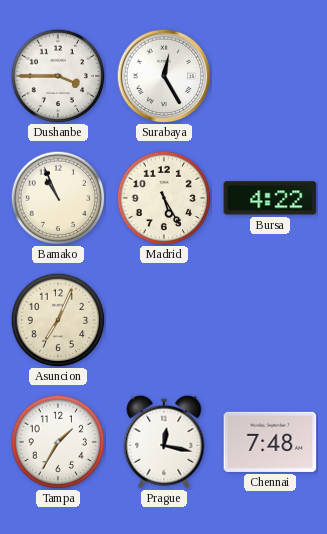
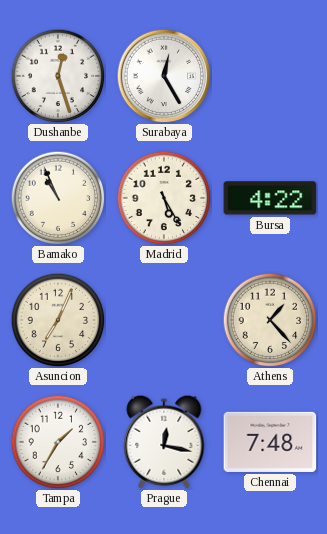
Dushanbe: 3:45 -> 12:27 (58, 76)
Athens: none -> 1:23 (270, 320)
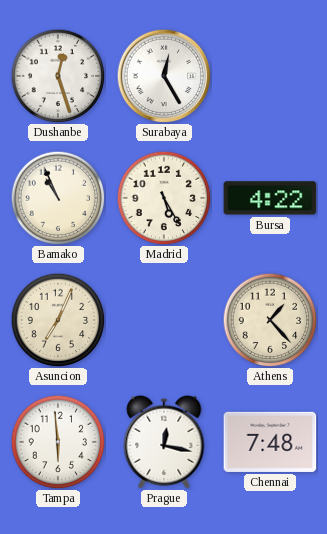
Tampa: 1:35 -> 5:59 (58, 442)
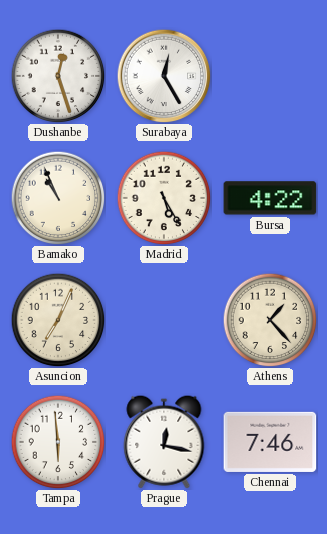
Chennai: 7:48 -> 7:46 (270, 442)
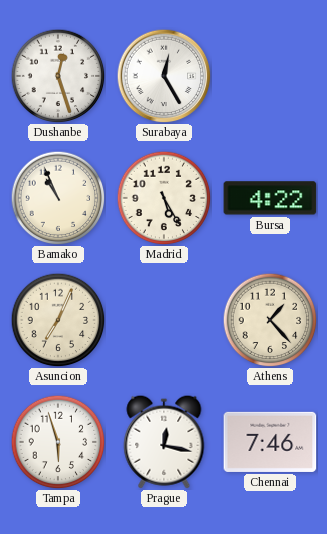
Tampa: 5:59 -> 5:57 (58, 442)
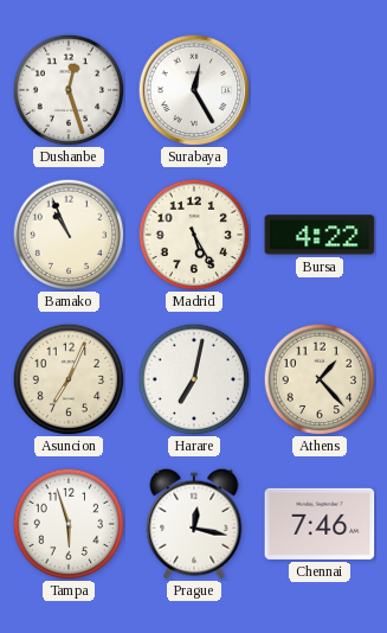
Harare: none -> 7:02 (194, 379)
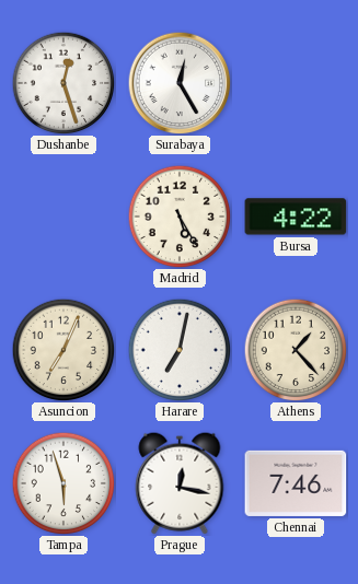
Bamako: 10:56 -> none (69, 235)
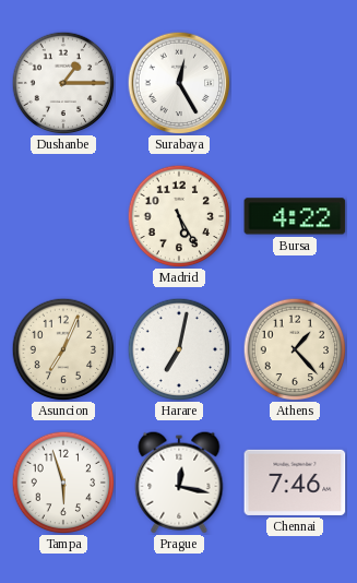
Dushanbe: 12:27 -> 1:15 (63, 83)
